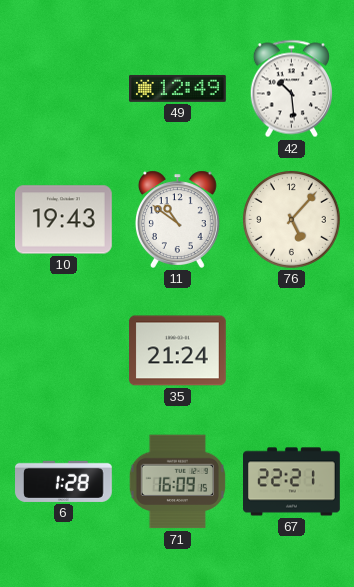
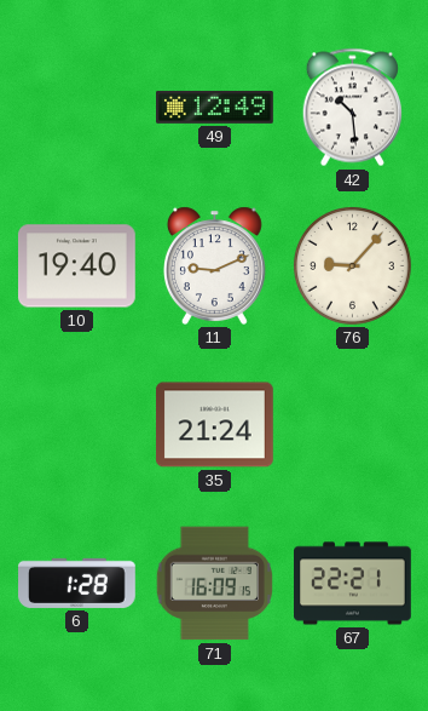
10: 19:43 -> 19:40 (77, 266)
11: 10:51 -> 9:11 (214, 265)
76: 5:07 -> 9:07 (352, 265)
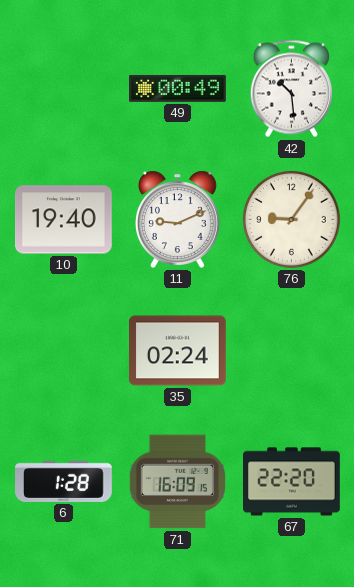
49: 12:49 -> 00:49 (178, 88)
76: 9:07 -> 9:06 (291, 219)
35: 21:24 -> 02:24 (178, 351)
67: 22:21 -> 22:20 (292, 482)
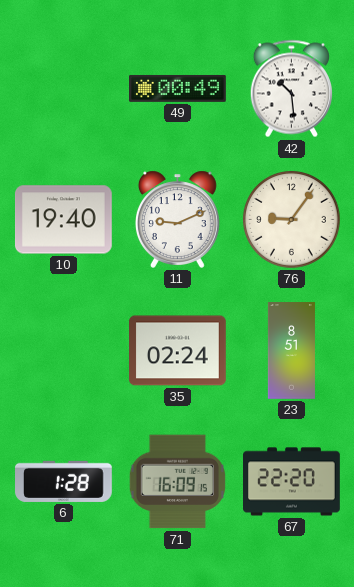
23: none -> 8:51 (291, 351)
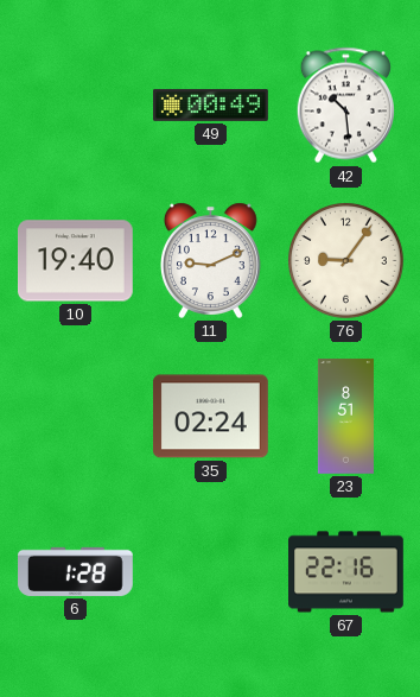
71: 16:09 -> none (177, 482)
67: 22:20 -> 22:16 (346, 572)
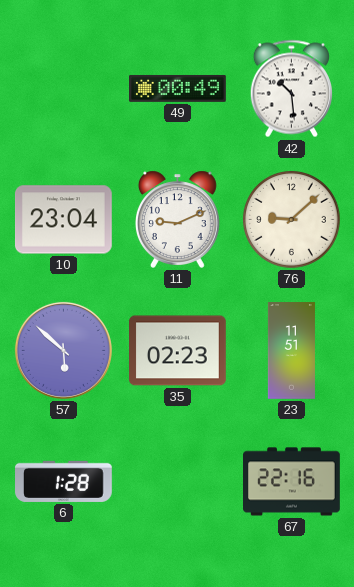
10: 19:40 -> 23:04 (64, 220)
76: 9:06 -> 9:08 (291, 219)
57: none -> 5:52 (63, 350)
35: 02:24 -> 02:23 (178, 351)
23: 8:51 -> 11:51 (291, 351)
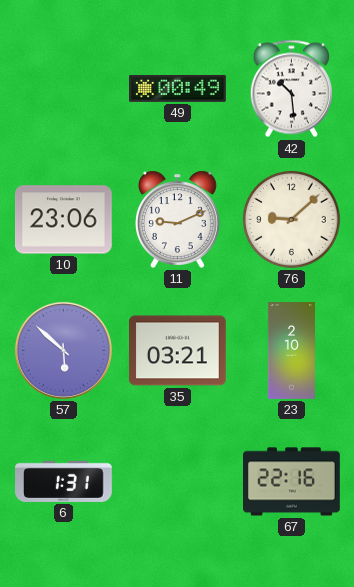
10: 23:04 -> 23:06 (64, 220)
35: 02:23 -> 03:21 (178, 351)
23: 11:51 -> 2:10 (291, 351)
6: 1:28 -> 1:31 (64, 481)
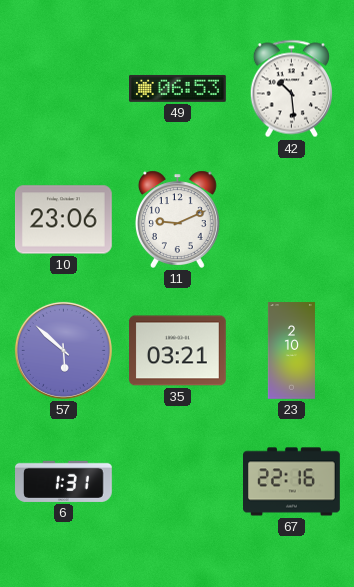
49: 00:49 -> 06:53 (178, 88)
76: 9:08 -> none (291, 219)
